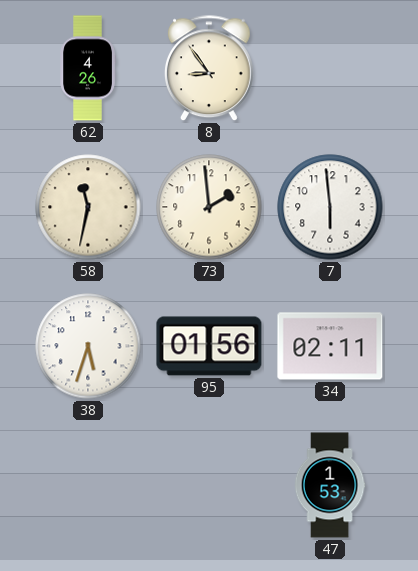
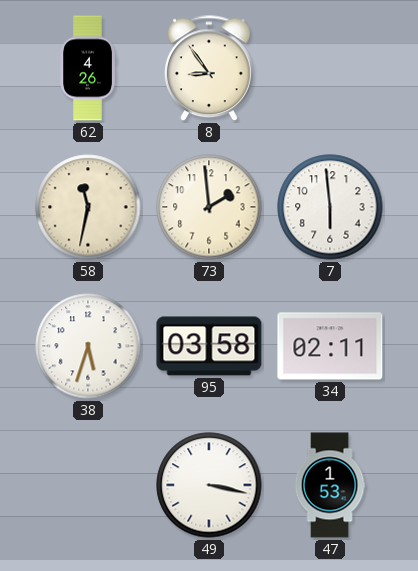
95: 01:56 -> 03:58 (209, 346)
49: none -> 3:17 (209, 485)
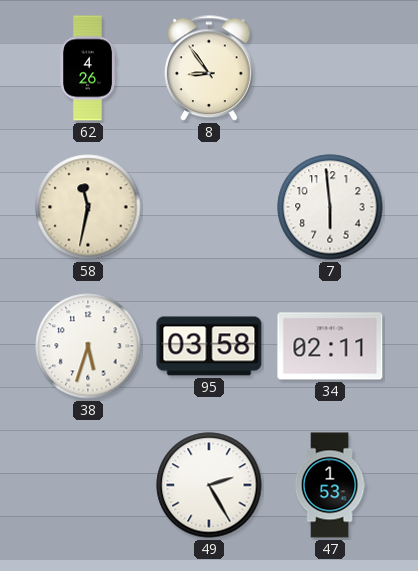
73: 1:59 -> none (209, 207)
49: 3:17 -> 2:25 (209, 485)
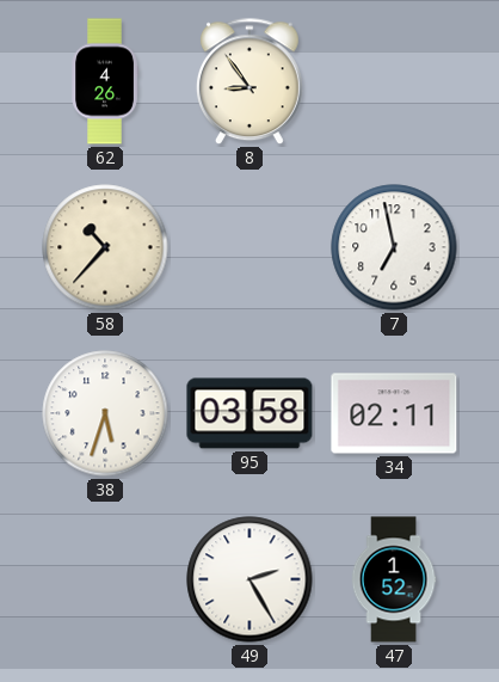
58: 11:32 -> 10:37 (105, 247)
7: 5:59 -> 6:58 (394, 247)
47: 1:53 -> 1:52 (394, 579)
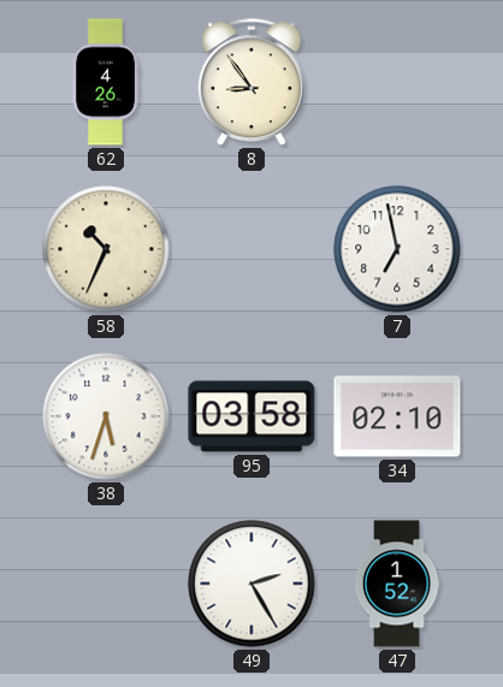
58: 10:37 -> 10:34 (106, 249)
34: 02:11 -> 02:10 (397, 416)
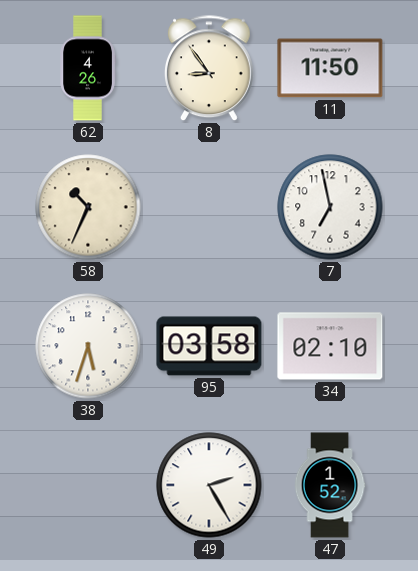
11: none -> 11:50 (330, 68)
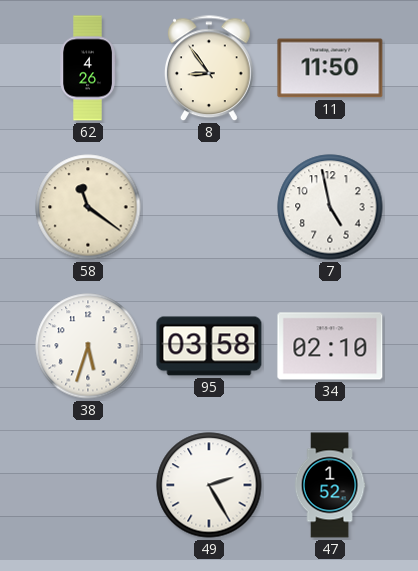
58: 10:34 -> 11:21 (88, 207)
7: 6:58 -> 4:58 (330, 207)
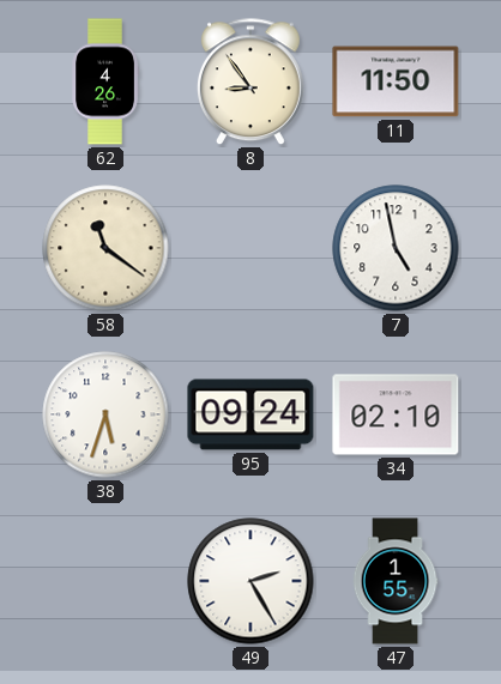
95: 03:58 -> 09:24 (251, 414)
47: 1:52 -> 1:55 (396, 581)
